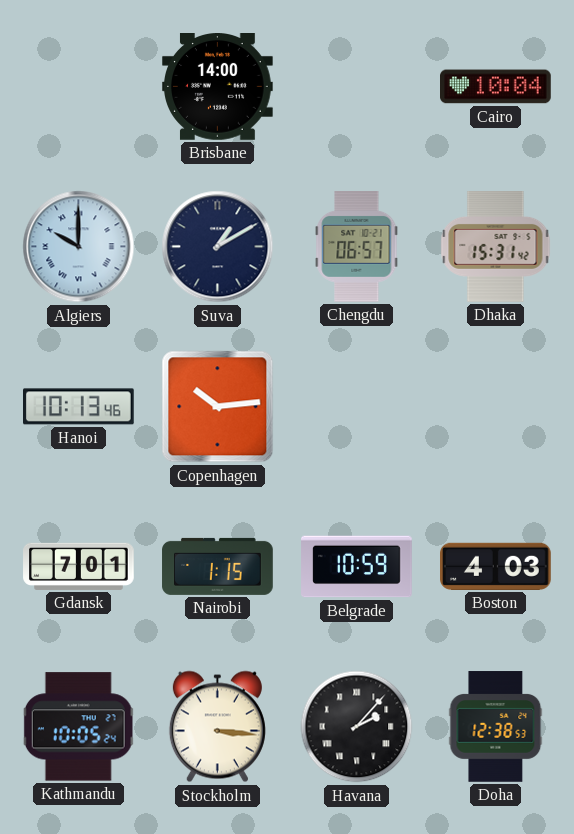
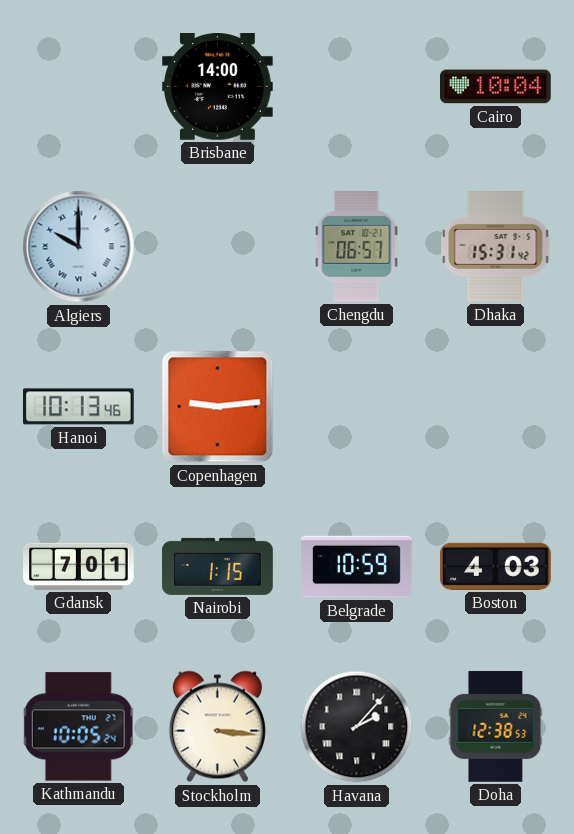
Suva: 1:10 -> none (218, 247)
Copenhagen: 10:14 -> 9:14 (218, 407)
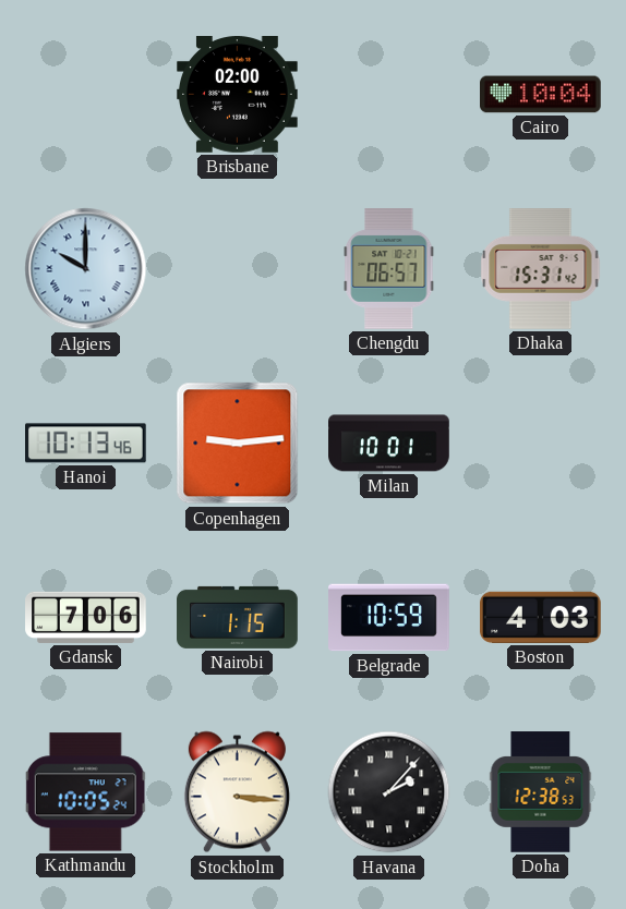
Brisbane: 14:00 -> 02:00 (238, 95)
Milan: none -> 10:01 (389, 444)
Gdansk: 7:01 -> 7:06 (86, 617)
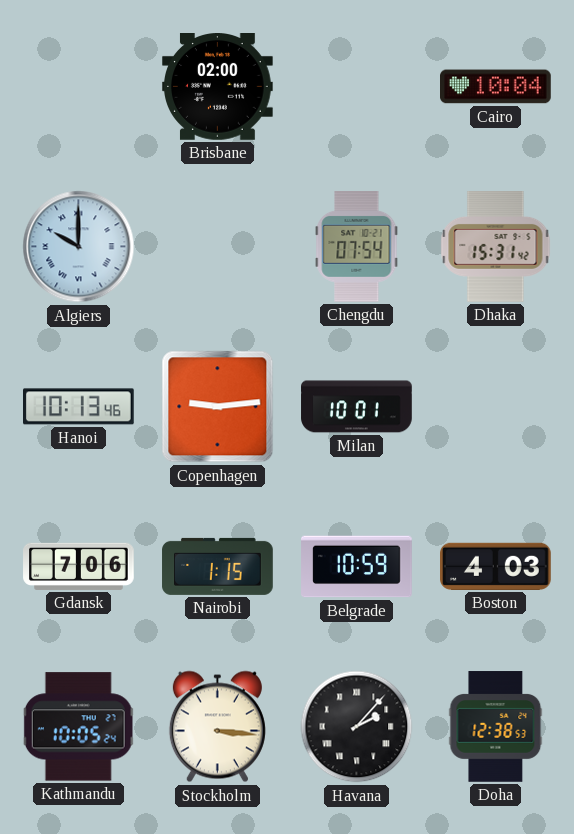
Chengdu: 06:57 -> 07:54 (357, 247)
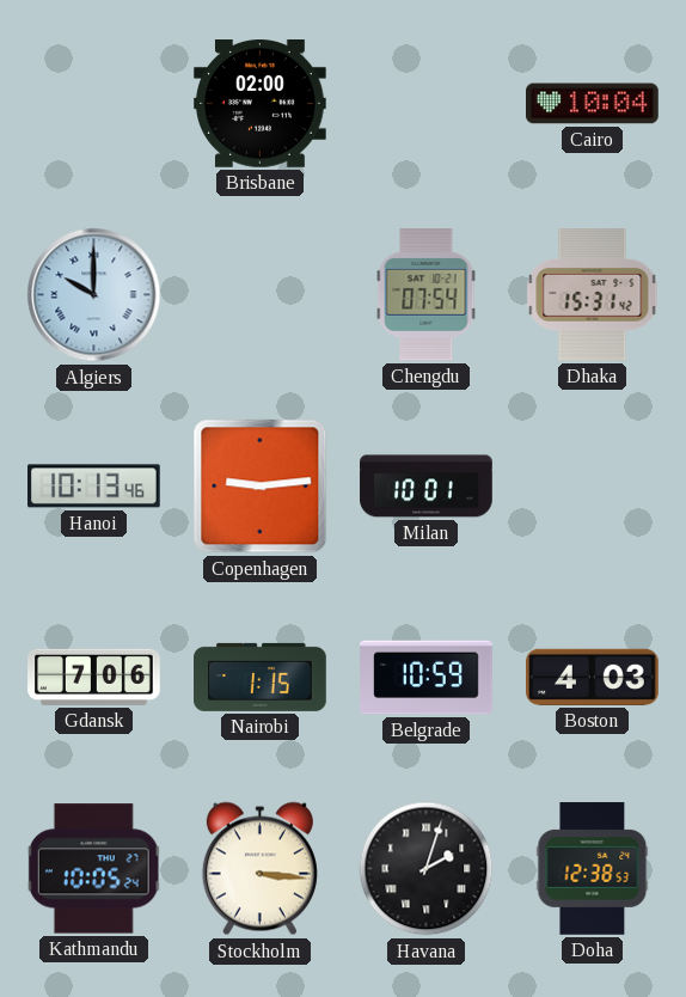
Havana: 2:07 -> 2:03 (427, 869)
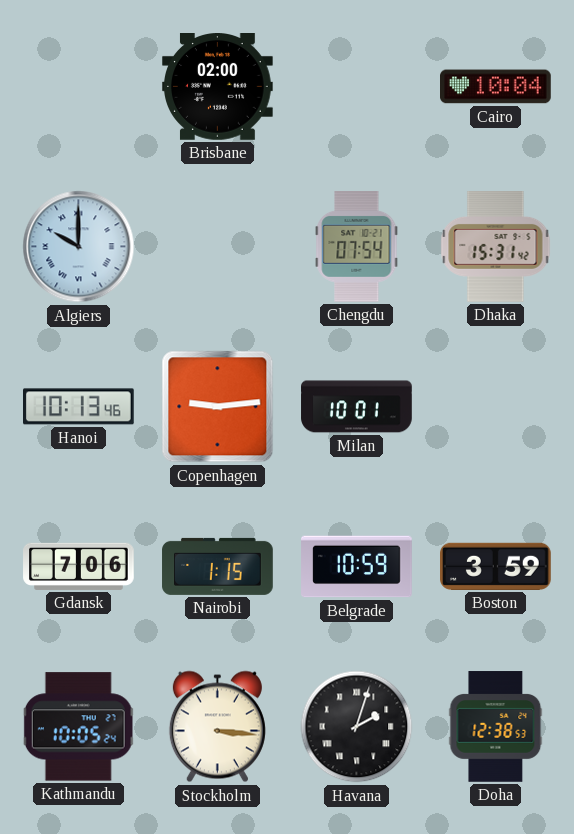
Boston: 4:03 -> 3:59 (496, 566)
